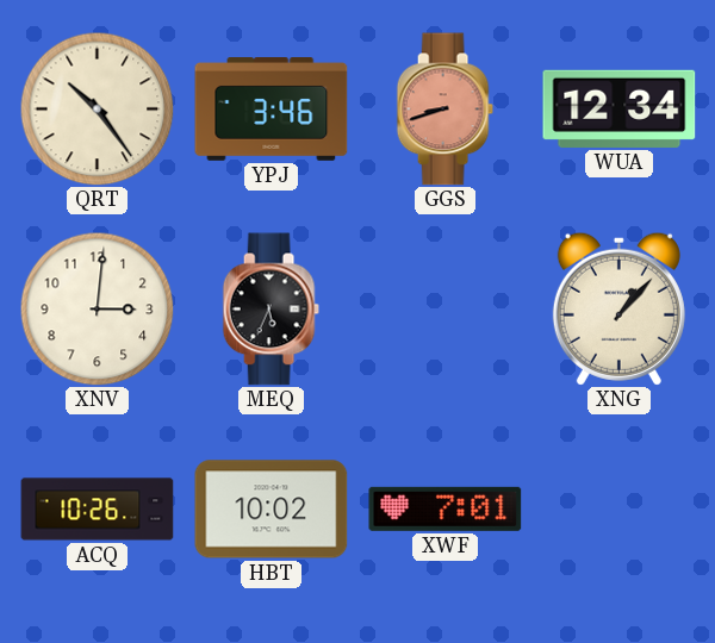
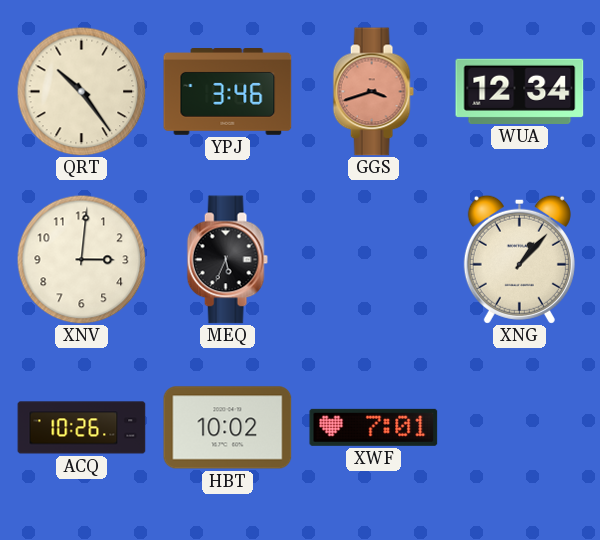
GGS: 8:42 -> 3:42 (373, 92)
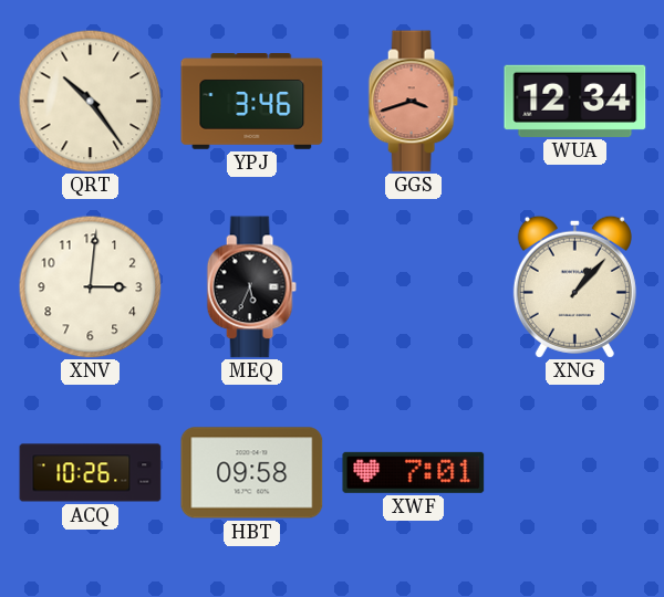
HBT: 10:02 -> 09:58 (252, 473)
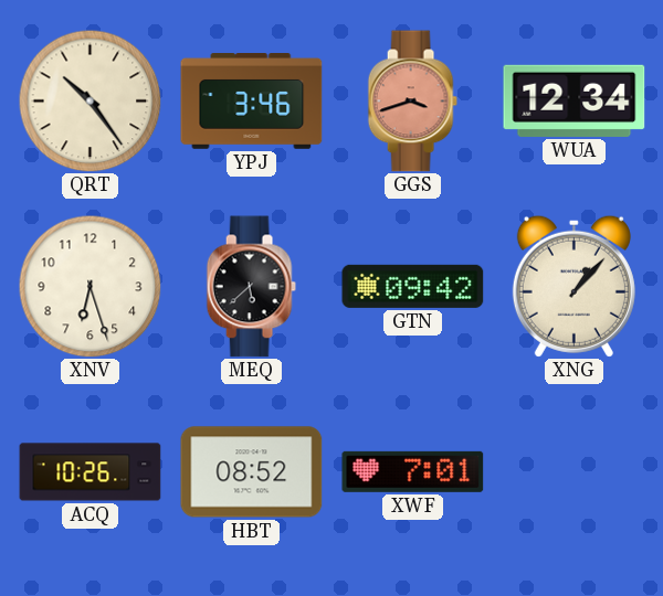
XNV: 3:01 -> 6:27 (90, 286)
MEQ: 5:34 -> 5:38 (251, 287)
GTN: none -> 09:42 (413, 286)
HBT: 09:58 -> 08:52 (252, 472)
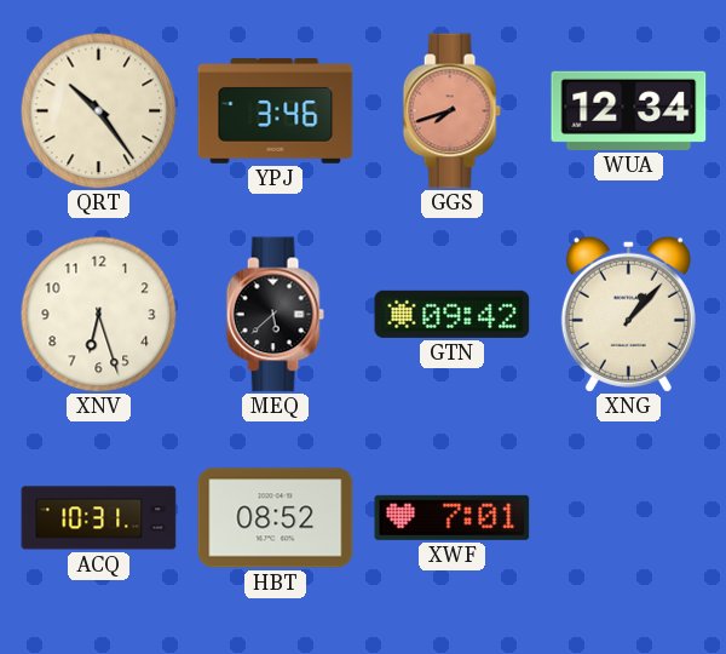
GGS: 3:42 -> 7:42 (451, 111)
ACQ: 10:26 -> 10:31 (99, 518)
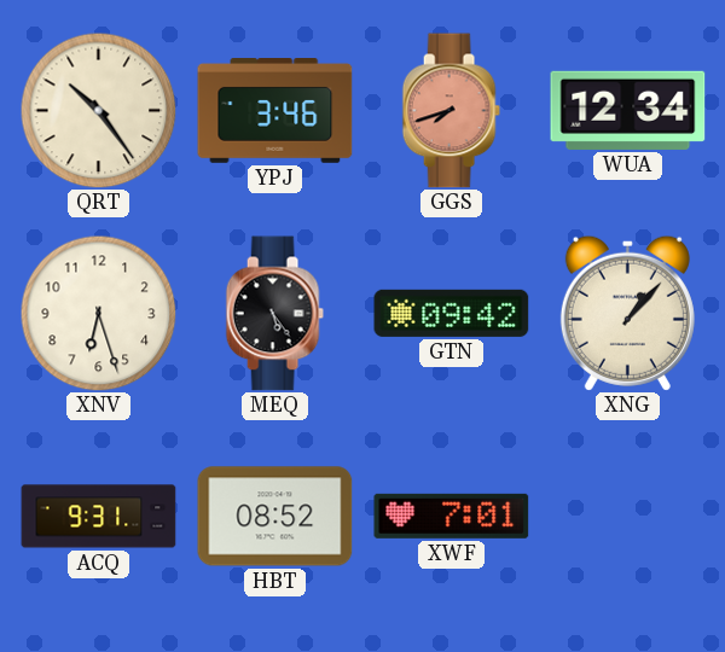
MEQ: 5:38 -> 5:24 (274, 314)
ACQ: 10:31 -> 9:31 (99, 517)
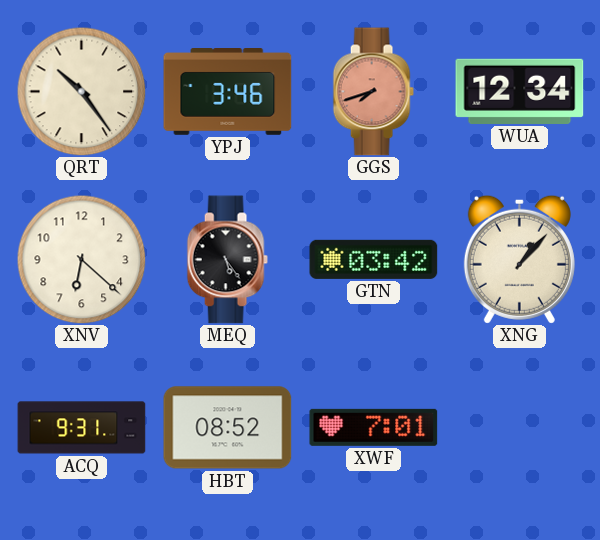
XNV: 6:27 -> 6:22 (81, 259)
GTN: 09:42 -> 03:42 (374, 259)
